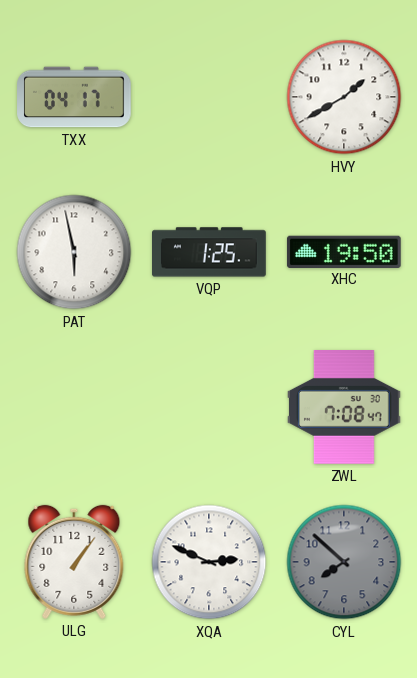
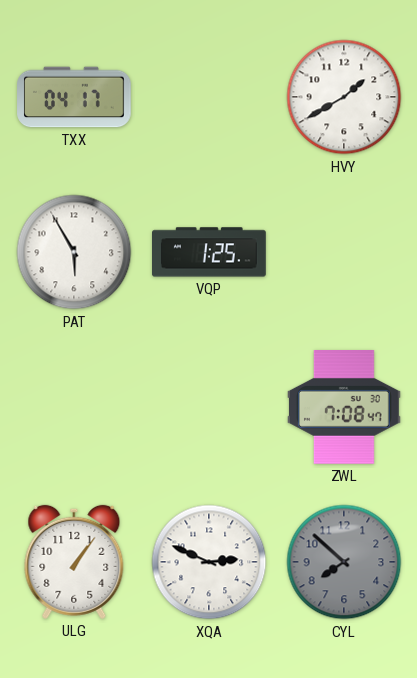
PAT: 5:58 -> 5:55 (74, 252)
XHC: 19:50 -> none (344, 251)
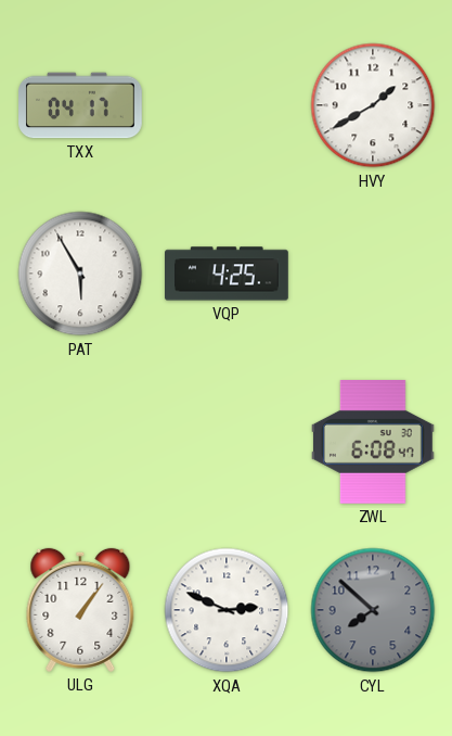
VQP: 1:25 -> 4:25 (228, 274)
ZWL: 7:08 -> 6:08 (374, 443)
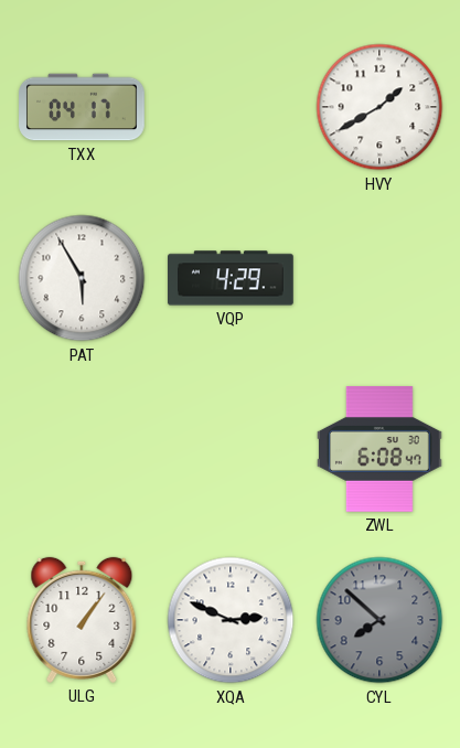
VQP: 4:25 -> 4:29 (232, 278)
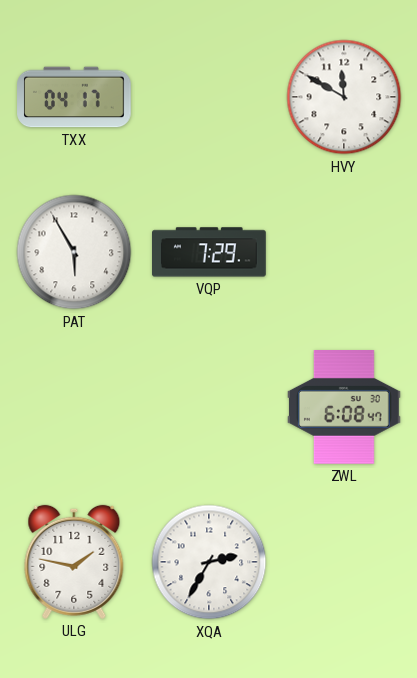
HVY: 1:40 -> 11:50 (344, 97)
VQP: 4:29 -> 7:29 (210, 252)
ULG: 1:06 -> 1:47 (74, 562)
XQA: 2:49 -> 2:35 (209, 562)
CYL: 7:52 -> none (379, 620)
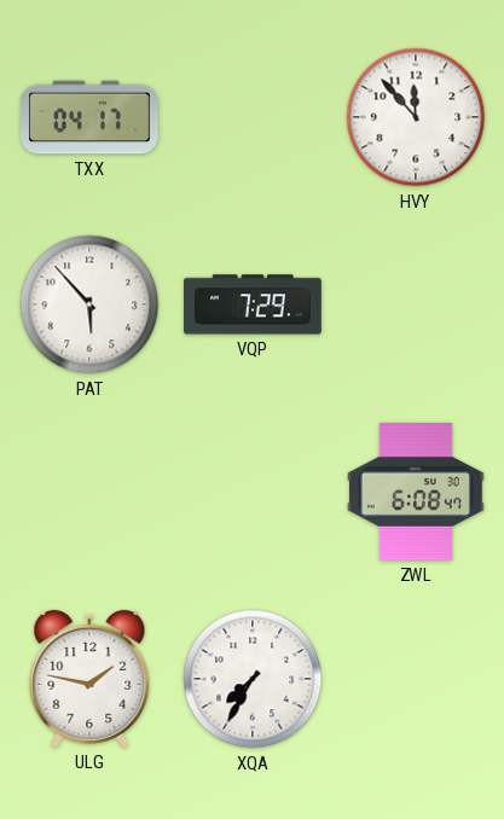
HVY: 11:50 -> 11:53 (416, 117)
PAT: 5:55 -> 5:53 (89, 304)
XQA: 2:35 -> 7:35 (253, 679)
